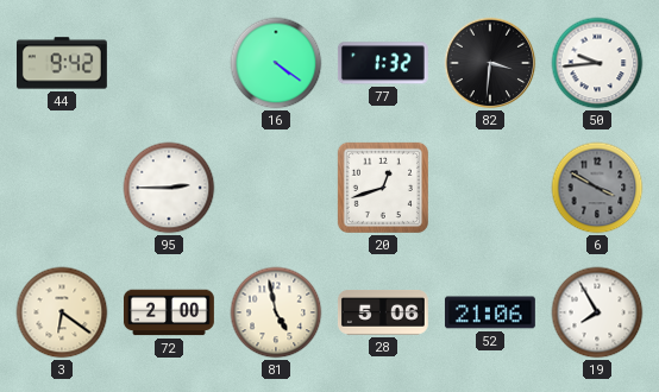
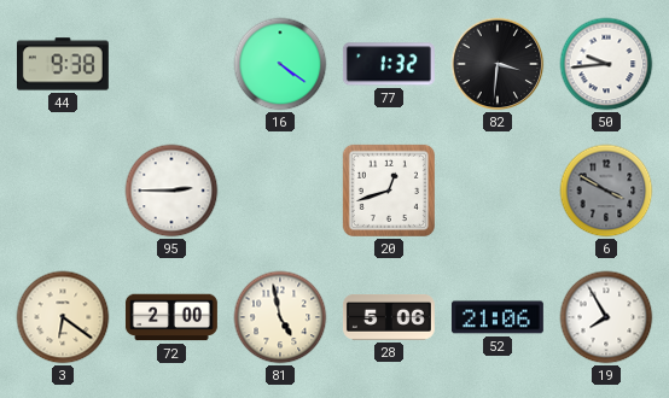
44: 9:42 -> 9:38 (63, 64)
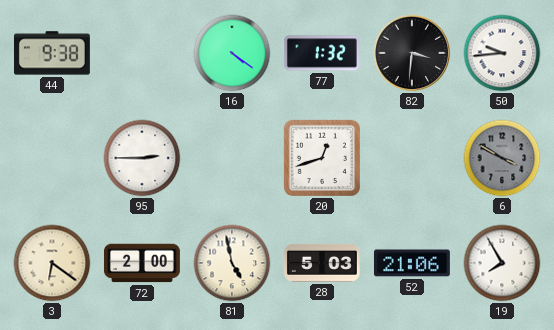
28: 5:06 -> 5:03 (322, 264)
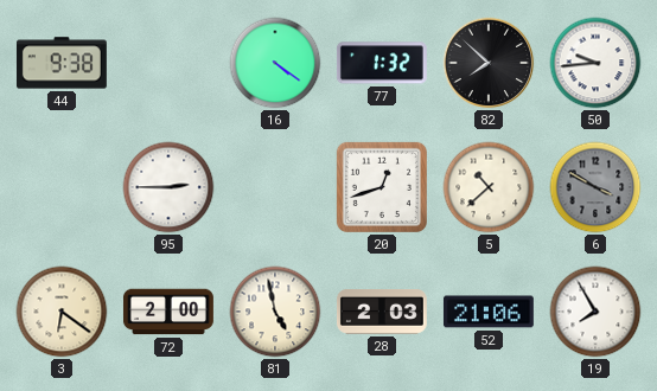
82: 3:31 -> 7:52 (489, 63)
5: none -> 10:38 (489, 187)
28: 5:03 -> 2:03 (382, 313)
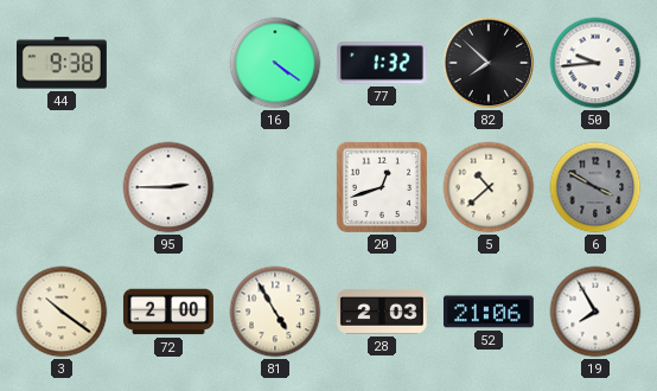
3: 6:21 -> 10:21 (62, 312)
81: 4:58 -> 4:55 (275, 312)
